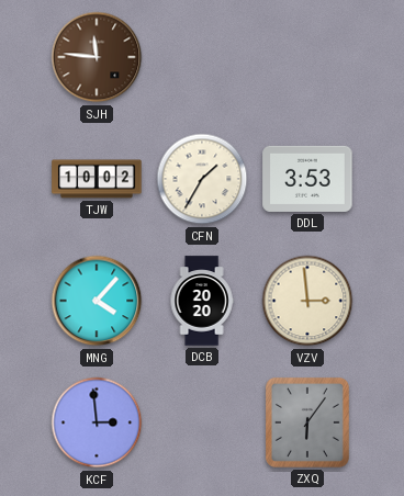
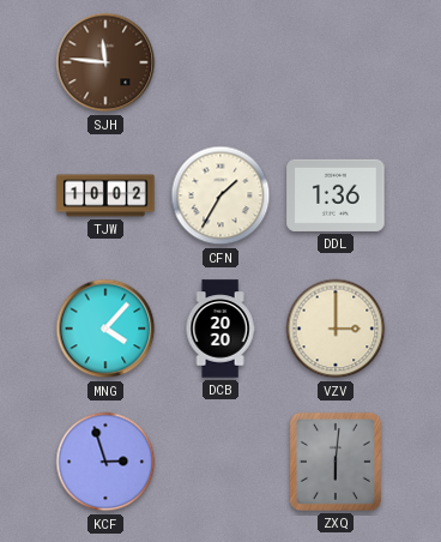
DDL: 3:53 -> 1:36 (336, 195)
VZV: 2:59 -> 3:00 (336, 329)
KCF: 2:59 -> 2:57 (105, 462)
ZXQ: 6:06 -> 6:01 (336, 462)
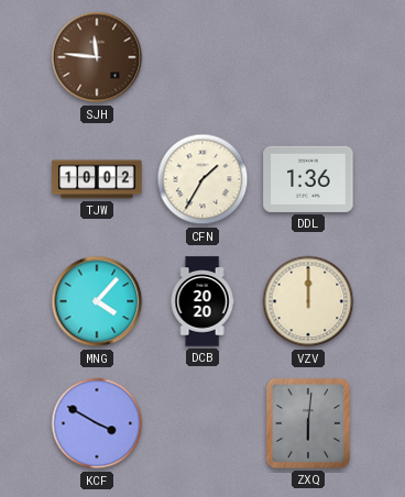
VZV: 3:00 -> 12:00 (308, 301)
KCF: 2:57 -> 3:50 (97, 423)
